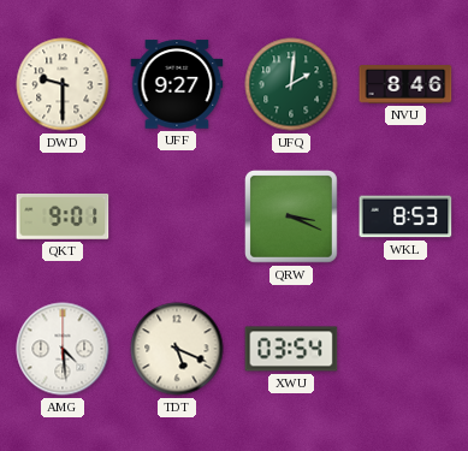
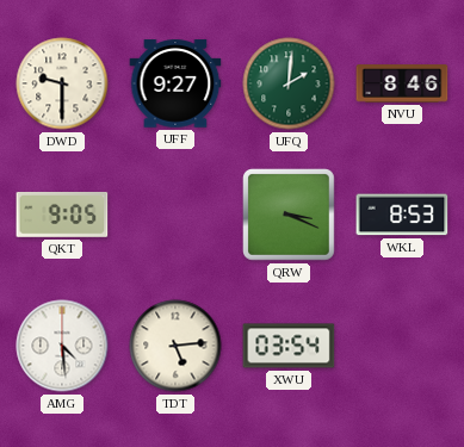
QKT: 9:01 -> 9:05 (62, 215)
TDT: 5:19 -> 5:14 (175, 346)
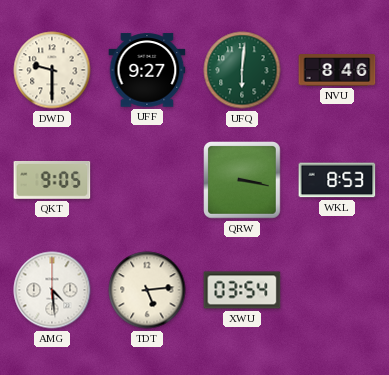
UFQ: 2:01 -> 6:01 (242, 70)
QRW: 3:19 -> 3:17 (243, 181)
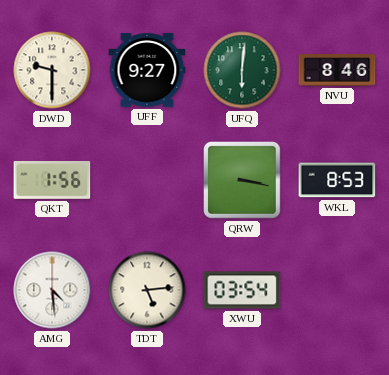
QKT: 9:05 -> 1:56 (52, 180)
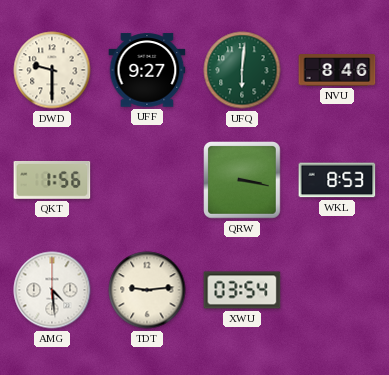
TDT: 5:14 -> 9:14 (147, 290)
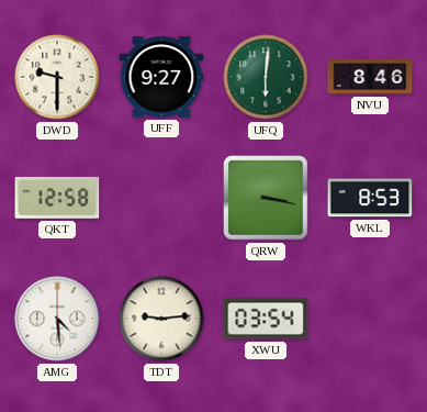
QKT: 1:56 -> 12:58 (57, 198)
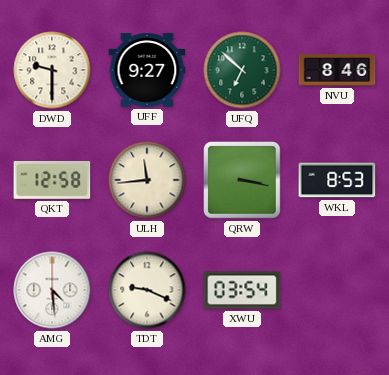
UFQ: 6:01 -> 6:52 (242, 70)
ULH: none -> 11:44 (147, 180)
TDT: 9:14 -> 9:19 (147, 290)
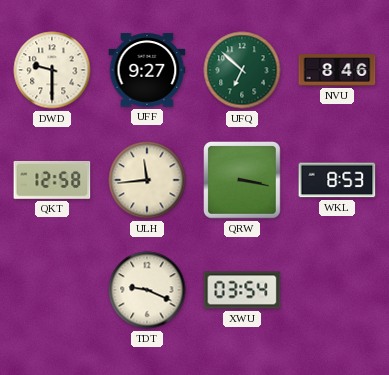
AMG: 4:29 -> none (52, 290)
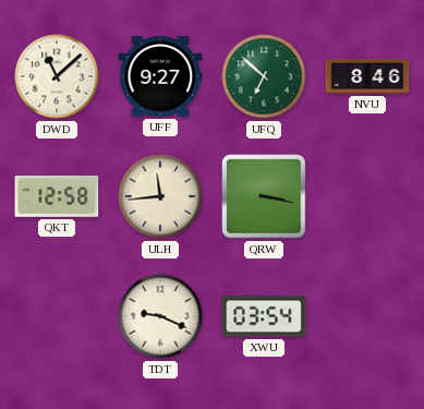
DWD: 9:30 -> 11:08 (57, 76)
WKL: 8:53 -> none (337, 180)
